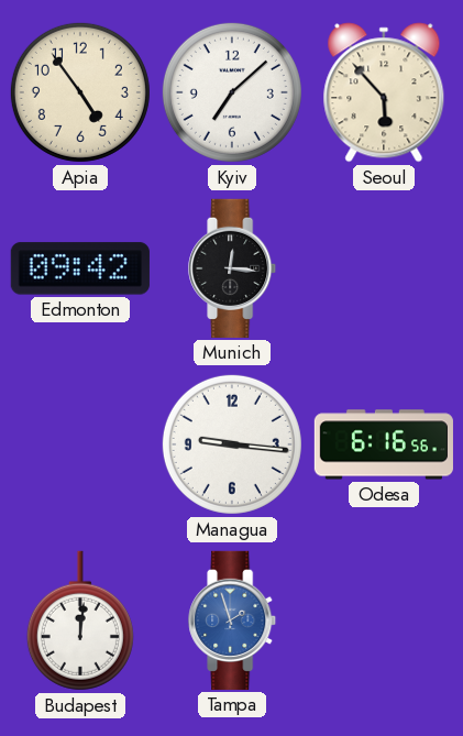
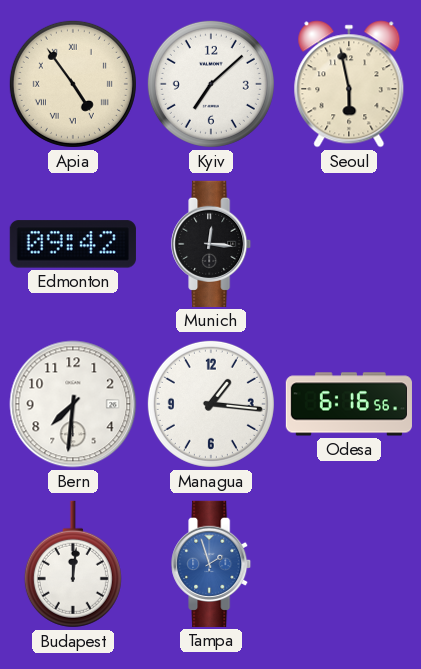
Apia numerals: Arabic -> Roman (73, 84)
Seoul: 5:53 -> 5:58 (349, 84)
Bern: none -> 7:31 (73, 404)
Managua: 9:16 -> 1:16 (211, 404)
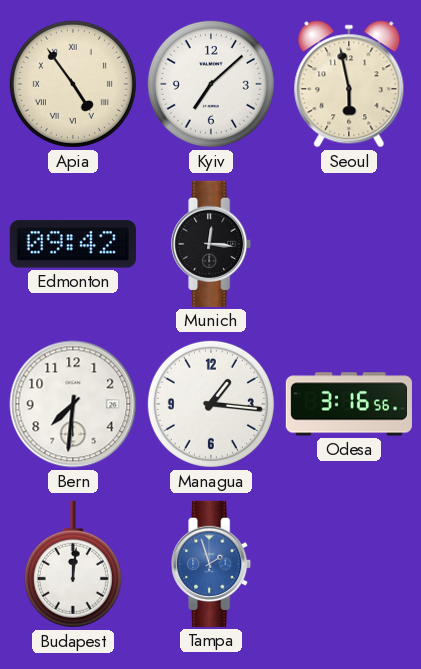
Odesa: 6:16 -> 3:16 (349, 404)
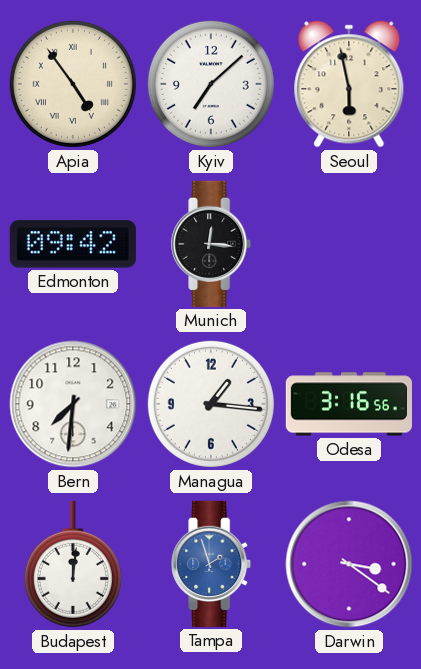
Darwin: none -> 3:21 (349, 564)
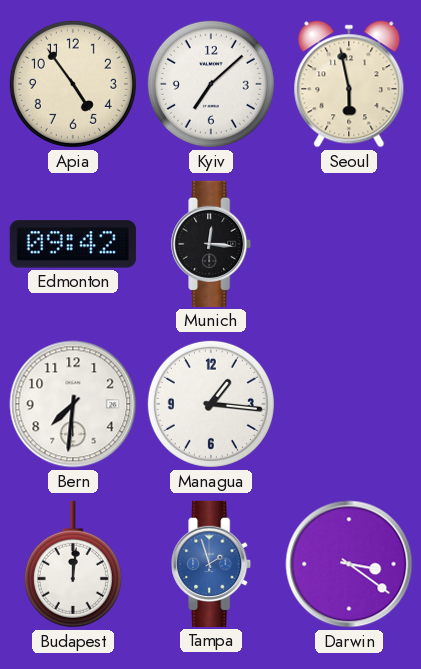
Apia numerals: Roman -> Arabic (73, 84)
Odesa: 3:16 -> none (349, 404)
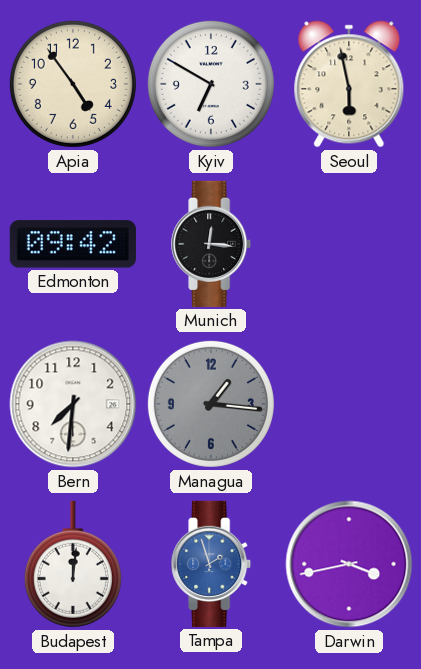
Kyiv: 7:08 -> 6:50 (211, 84)
Managua dial: white -> grey (211, 404)
Darwin: 3:21 -> 3:43 (349, 564)
